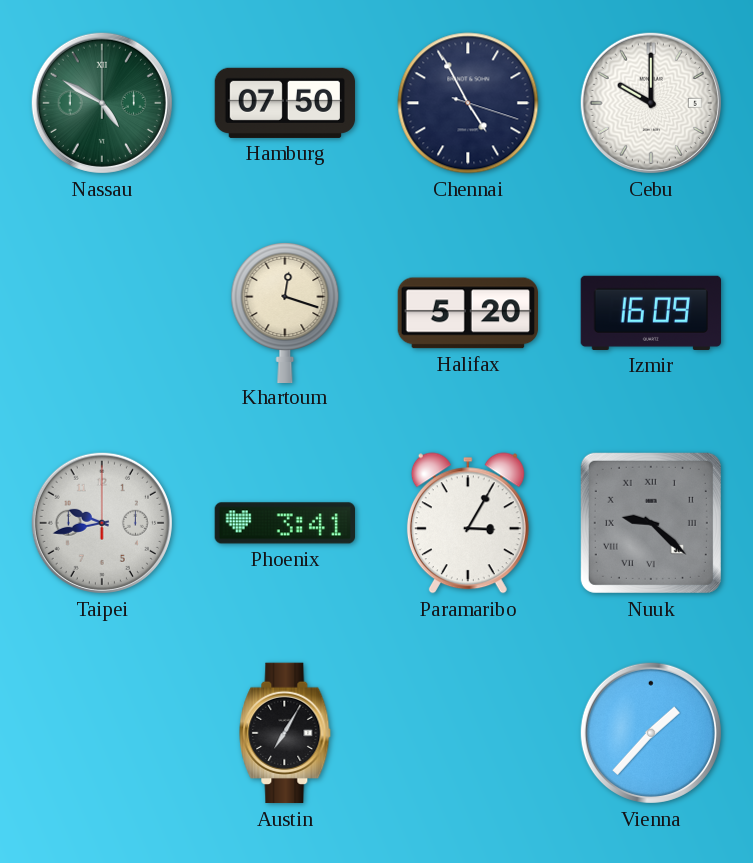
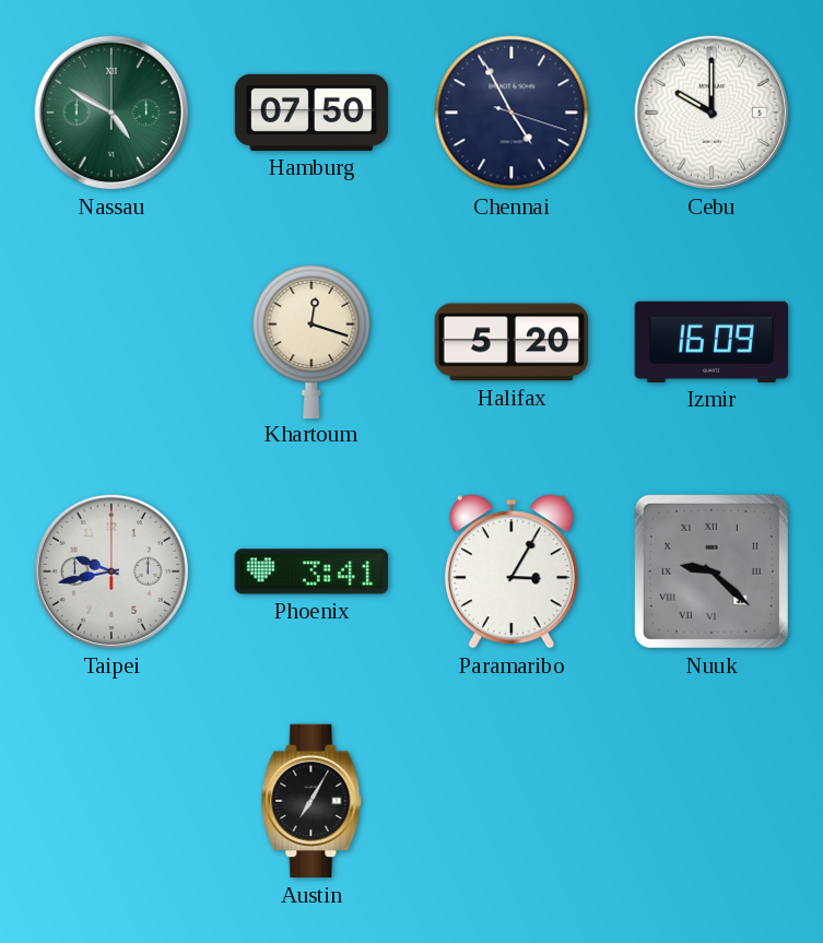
Vienna: 1:37 -> none (651, 733)
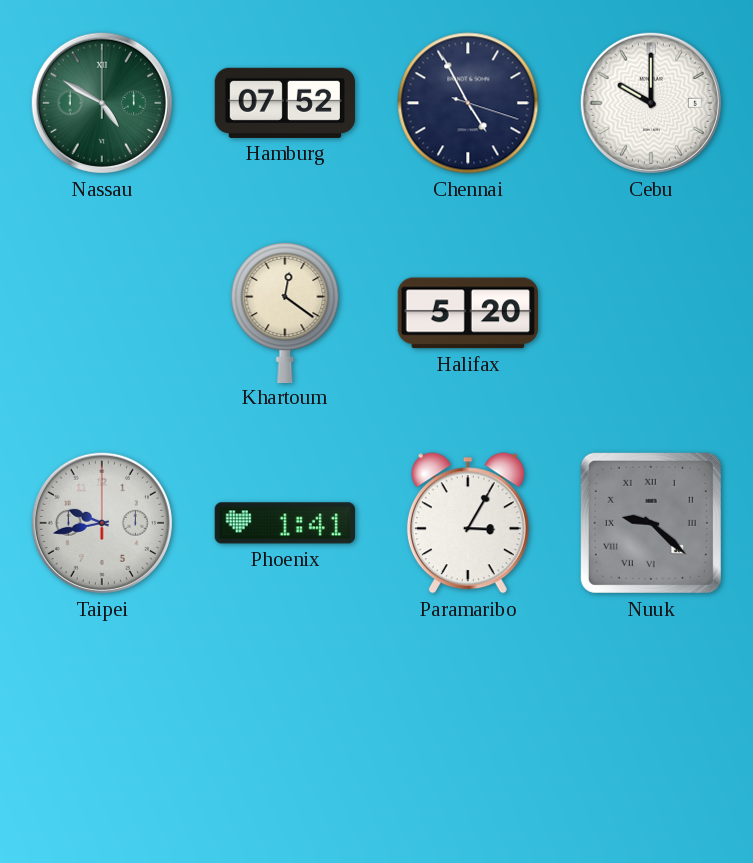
Hamburg: 07:50 -> 07:52 (285, 103)
Khartoum: 12:18 -> 12:21 (285, 312)
Izmir: 16:09 -> none (712, 342)
Phoenix: 3:41 -> 1:41 (285, 523)
Austin: 7:05 -> none (311, 801)
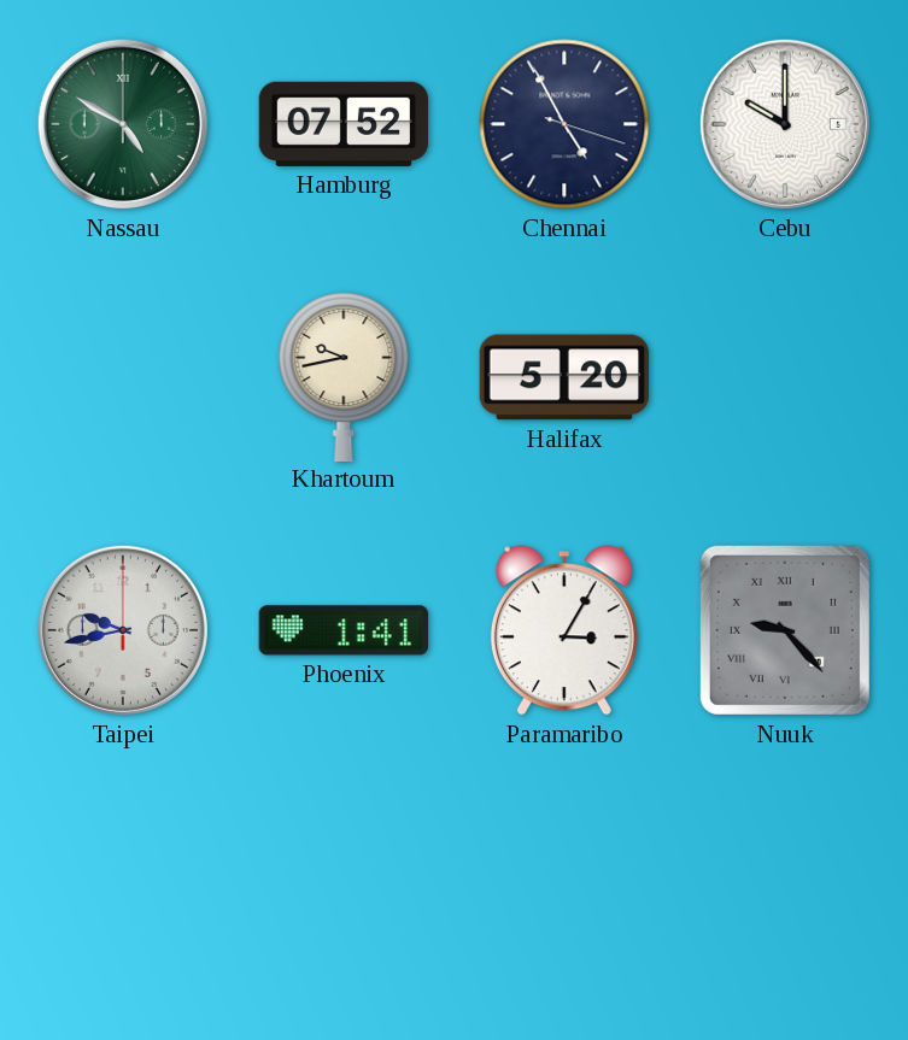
Khartoum: 12:21 -> 9:43 (344, 376)
Nuuk: 9:22 -> 9:23 (785, 630)
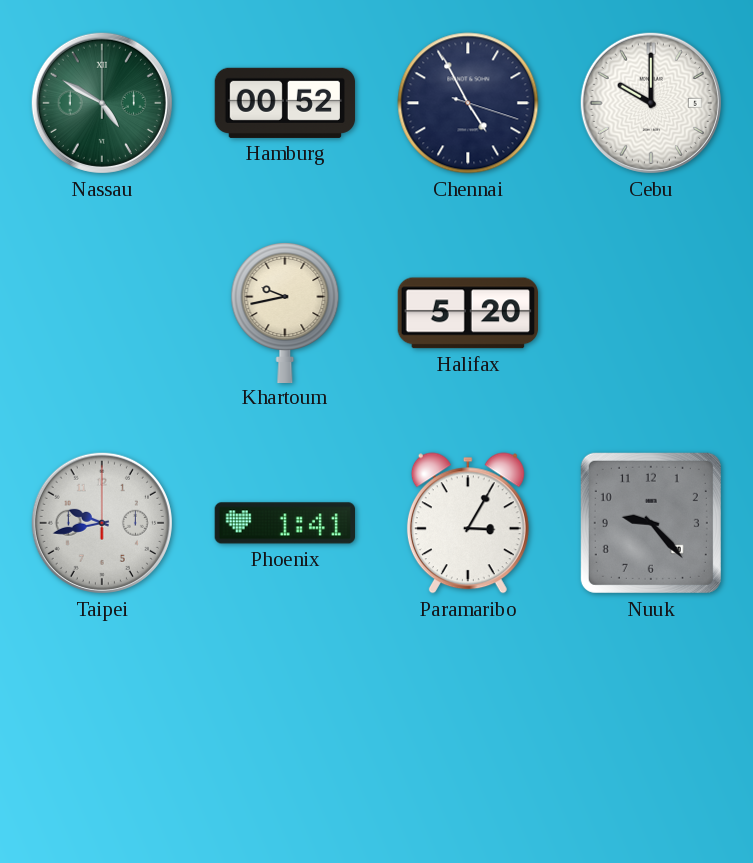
Hamburg: 07:52 -> 00:52 (285, 103)
Nuuk numerals: Roman -> Arabic (651, 523)
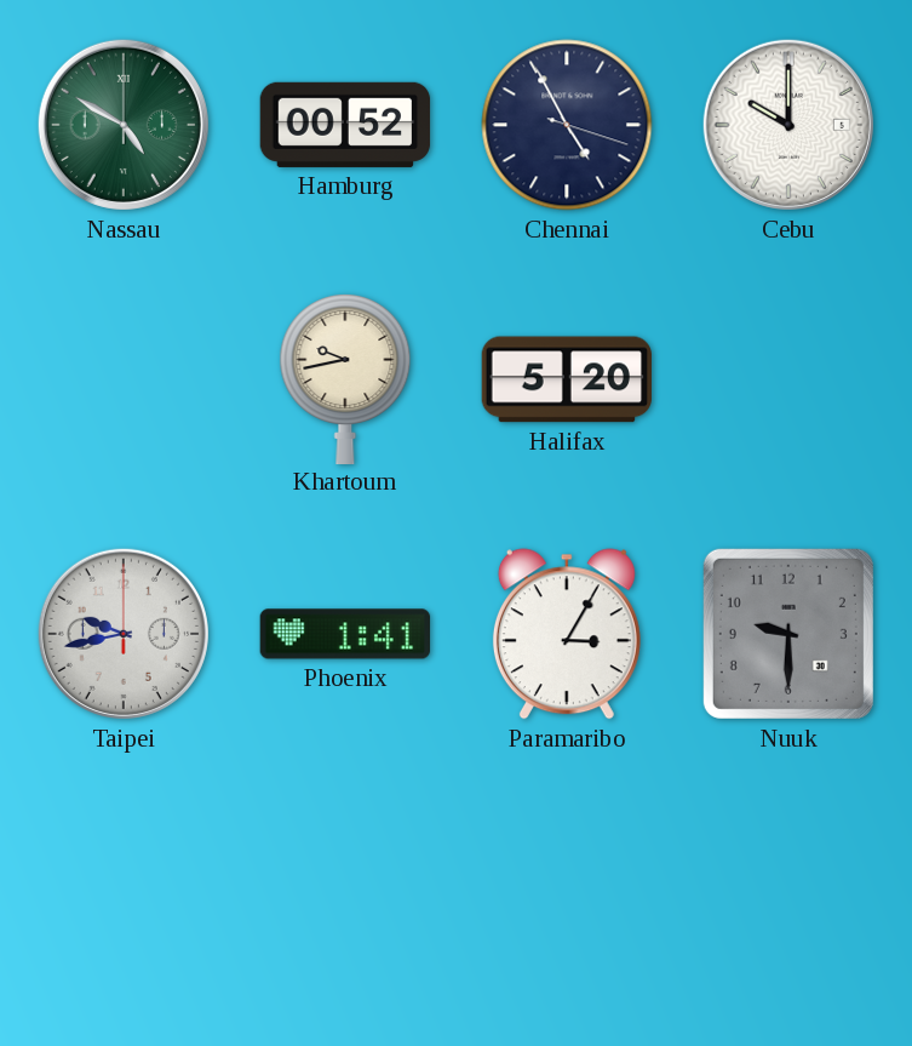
Nuuk: 9:23 -> 9:30 (788, 634)
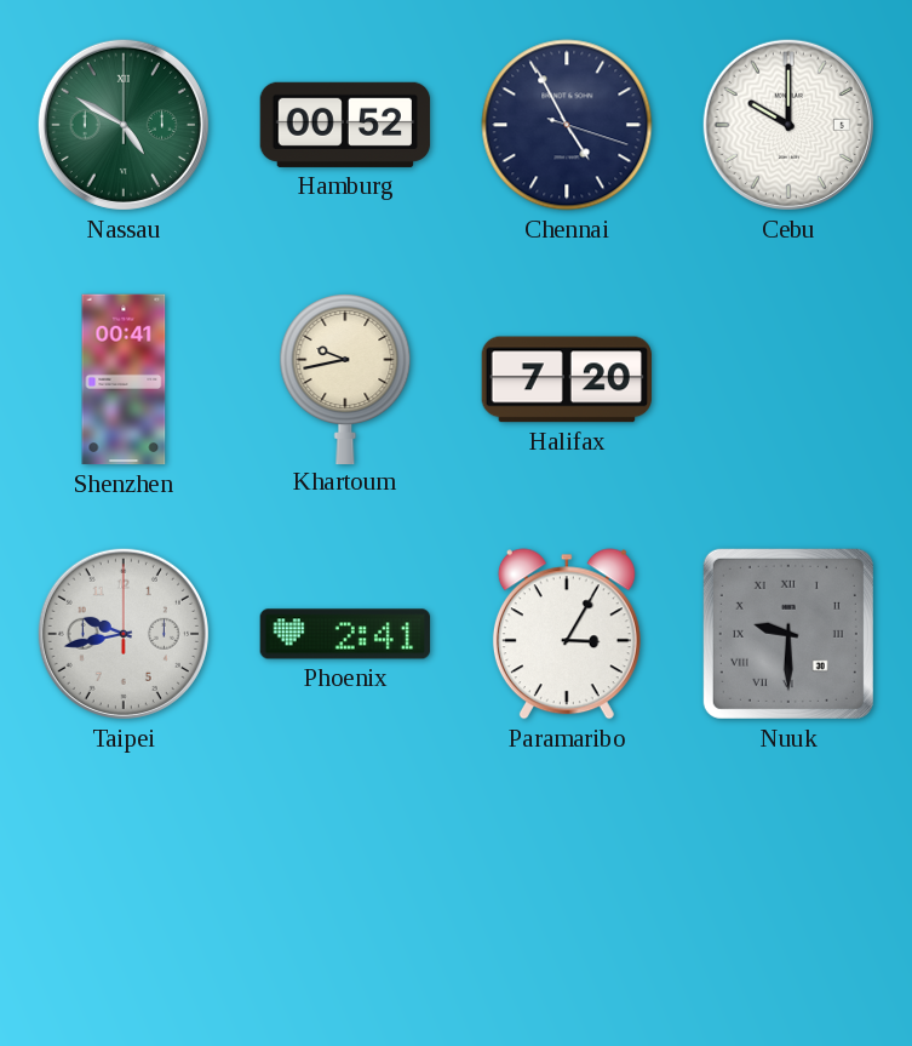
Shenzhen: none -> 00:41 (124, 379)
Halifax: 5:20 -> 7:20 (566, 379)
Phoenix: 1:41 -> 2:41 (345, 634)
Nuuk numerals: Arabic -> Roman (788, 634)
